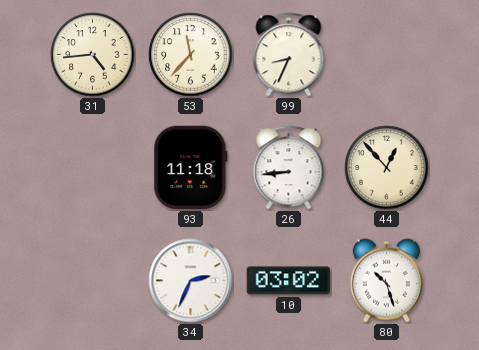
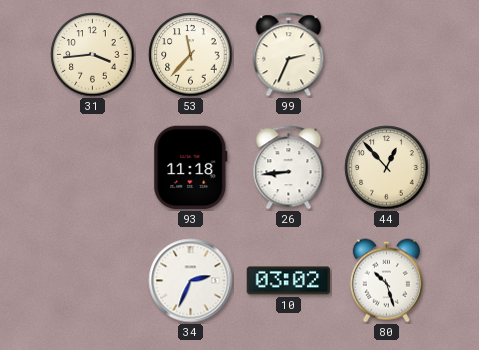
31: 4:44 -> 3:44 (93, 55)
99: 8:34 -> 2:34 (289, 55)
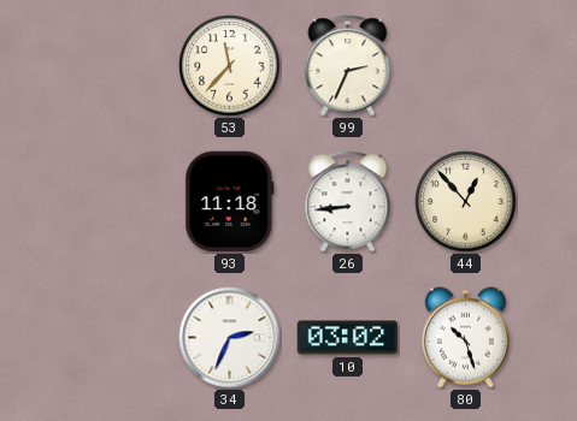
31: 3:44 -> none (93, 55)
